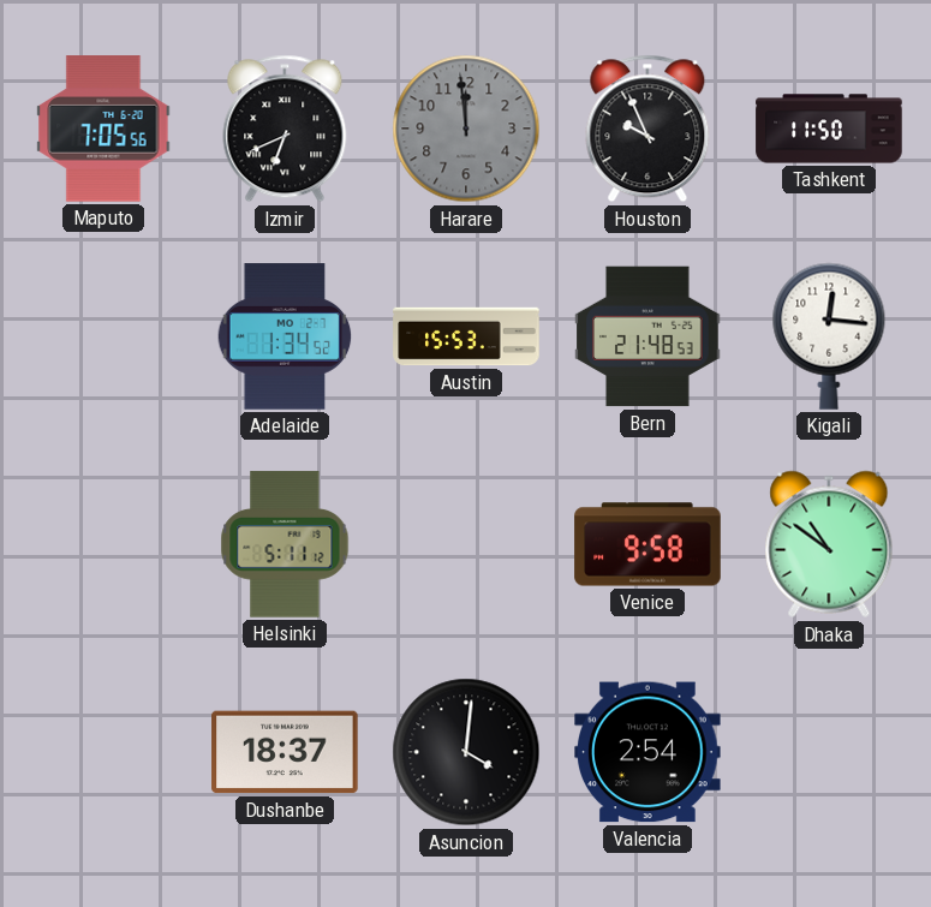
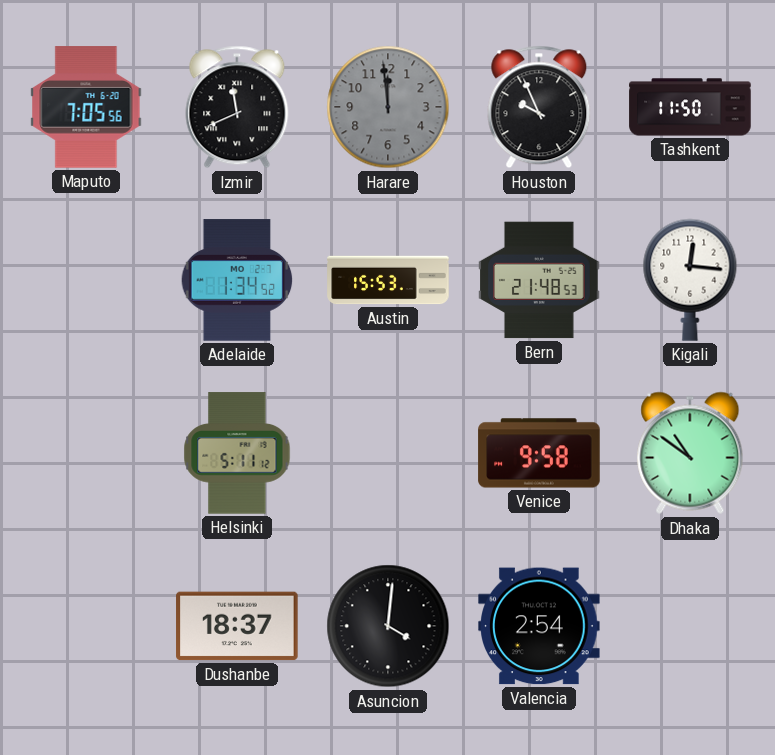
Izmir: 6:41 -> 11:41 (237, 107)
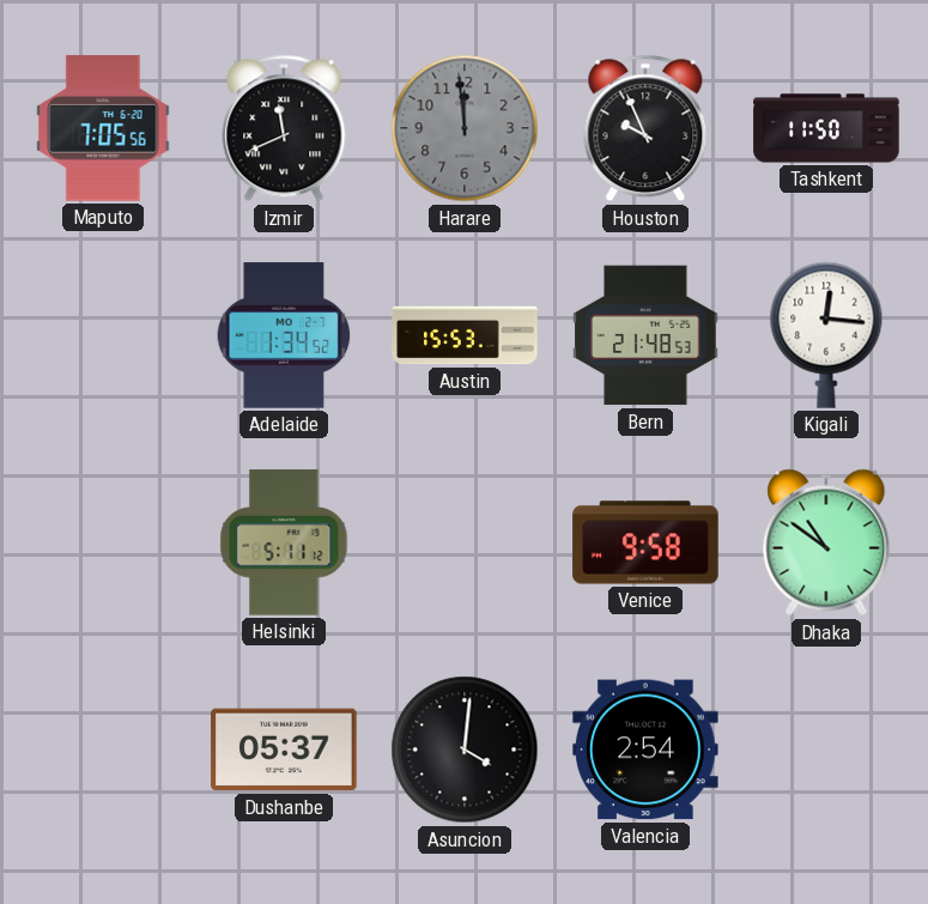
Dushanbe: 18:37 -> 05:37 (284, 750)
